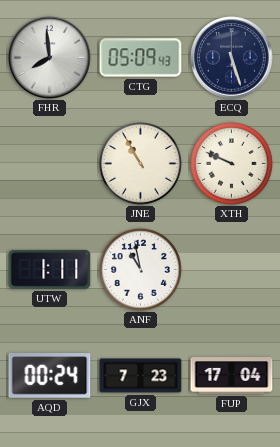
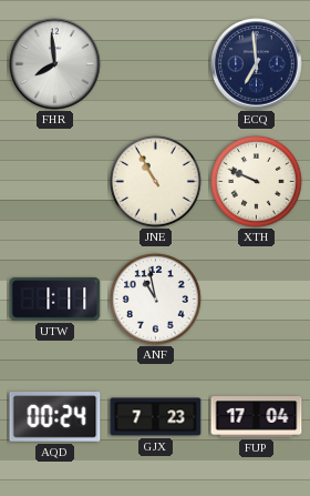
CTG: 05:09 -> none (141, 58)
ECQ: 5:27 -> 6:59 (257, 64)
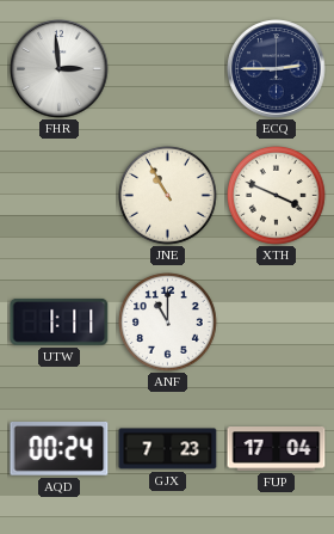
FHR: 7:59 -> 2:59 (60, 69)
ECQ: 6:59 -> 2:45 (277, 69)
XTH: 9:49 -> 3:49 (277, 196)
ANF: 10:58 -> 11:00 (168, 323)
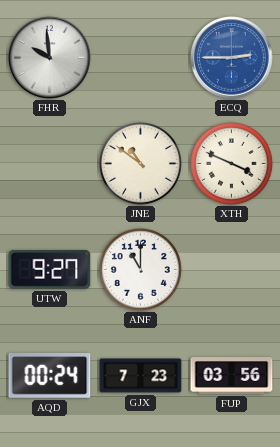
FHR: 2:59 -> 9:59 (50, 58)
ECQ dial: navy -> blue (232, 58)
JNE: 10:55 -> 10:51 (141, 164)
UTW: 1:11 -> 9:27 (50, 269)
FUP: 17:04 -> 03:56 (232, 376)
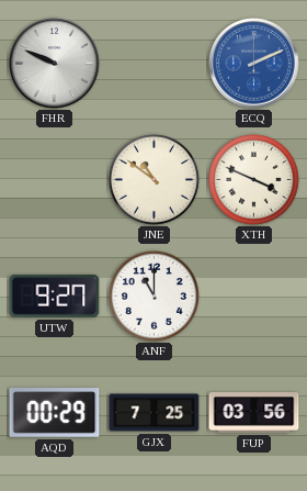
FHR: 9:59 -> 9:49 (55, 64)
ECQ: 2:45 -> 2:11 (254, 64)
AQD: 00:24 -> 00:29 (55, 413)
GJX: 7:23 -> 7:25 (155, 413)
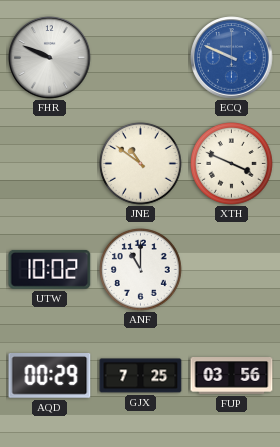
ECQ: 2:11 -> 9:49 (232, 58)
UTW: 9:27 -> 10:02 (50, 269)
